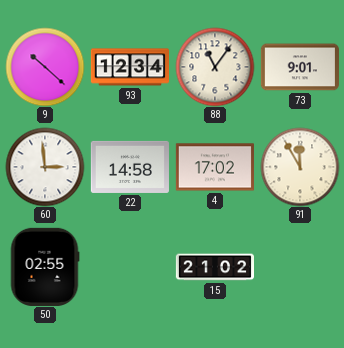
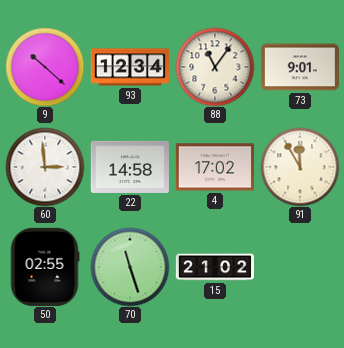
70: none -> 11:27 (130, 267)
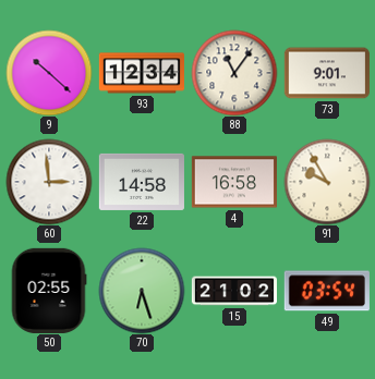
4: 17:02 -> 16:58 (234, 182)
91: 11:55 -> 9:55 (327, 182)
70: 11:27 -> 6:27 (142, 291)
49: none -> 03:54 (327, 291)
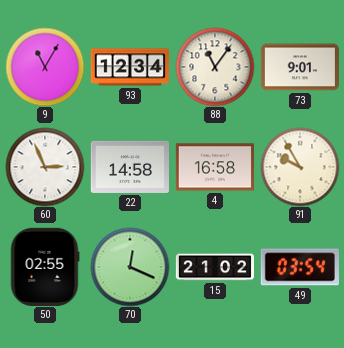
9: 10:22 -> 11:05 (45, 67)
60: 2:59 -> 2:56 (45, 167)
70: 6:27 -> 12:19 (130, 267)
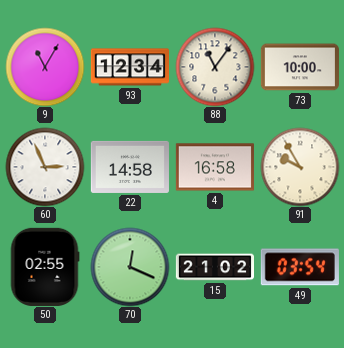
73: 9:01 -> 10:00 (300, 67)
